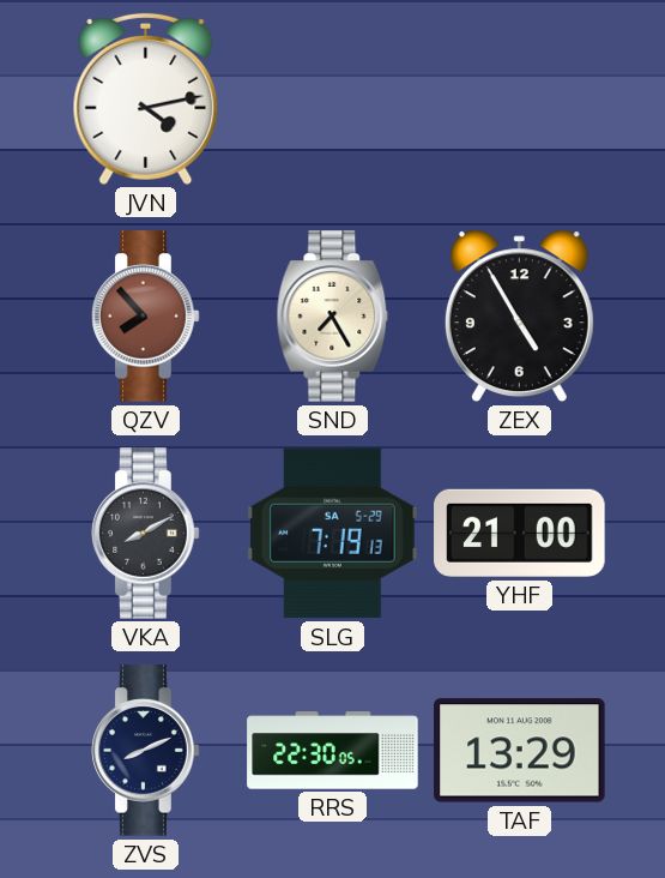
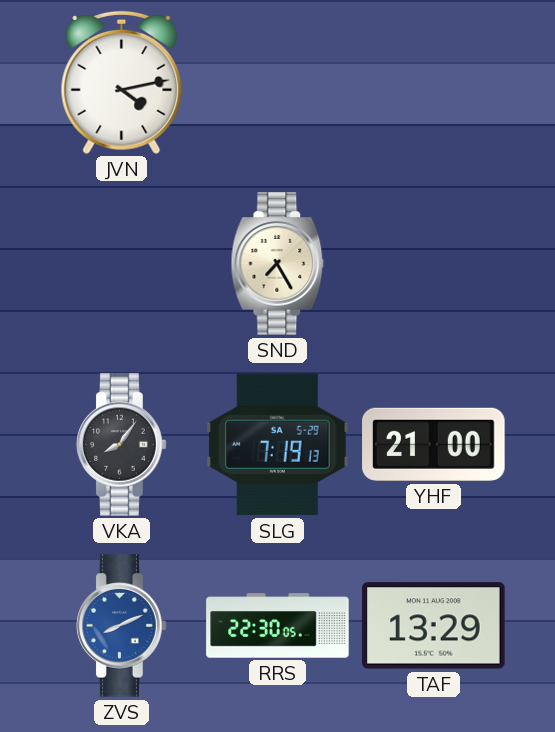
QZV: 7:53 -> none (146, 317)
ZEX: 4:55 -> none (519, 317)
VKA: 8:10 -> 8:06 (122, 445)
ZVS dial: navy -> blue (122, 626)
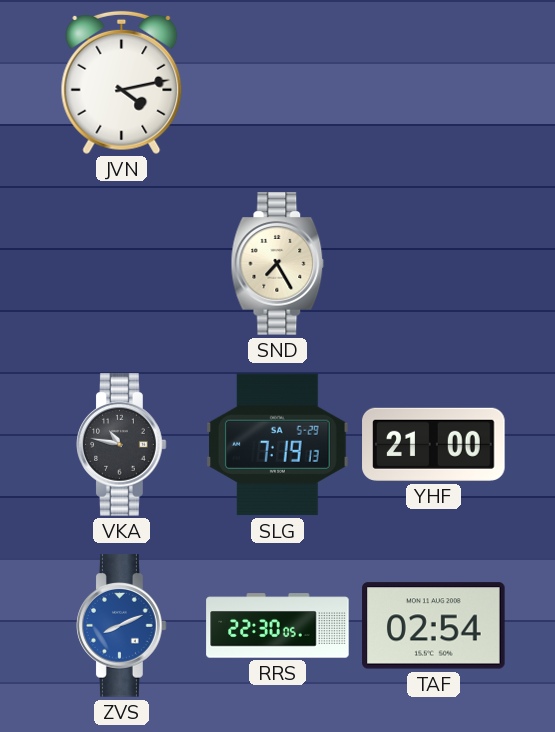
VKA: 8:06 -> 10:47 (122, 445)
TAF: 13:29 -> 02:54 (434, 626)
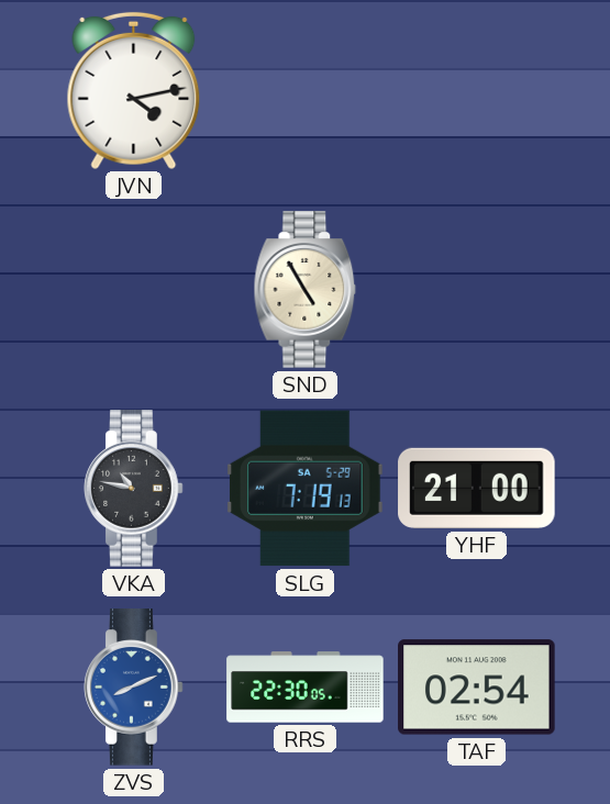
SND: 7:25 -> 4:55 (306, 290)
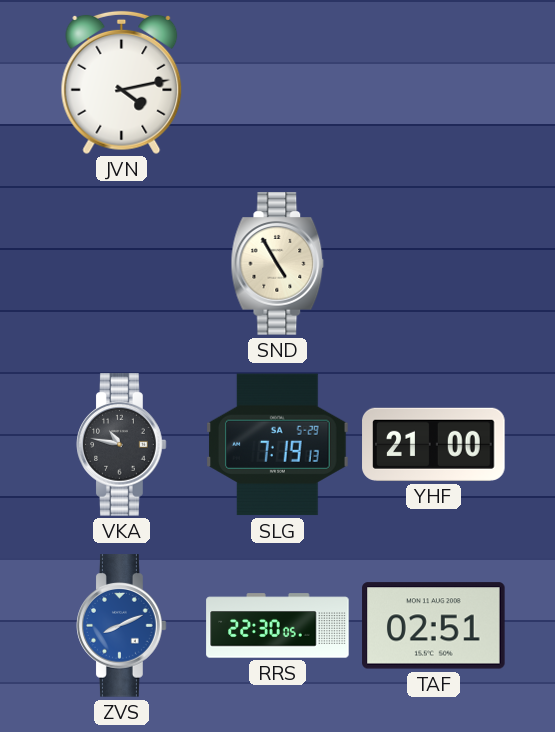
TAF: 02:54 -> 02:51 (434, 626)
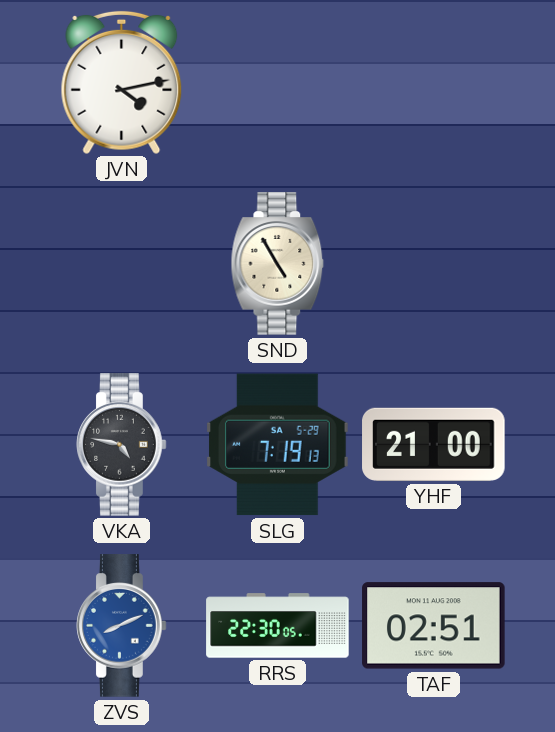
VKA: 10:47 -> 4:47 (122, 445)
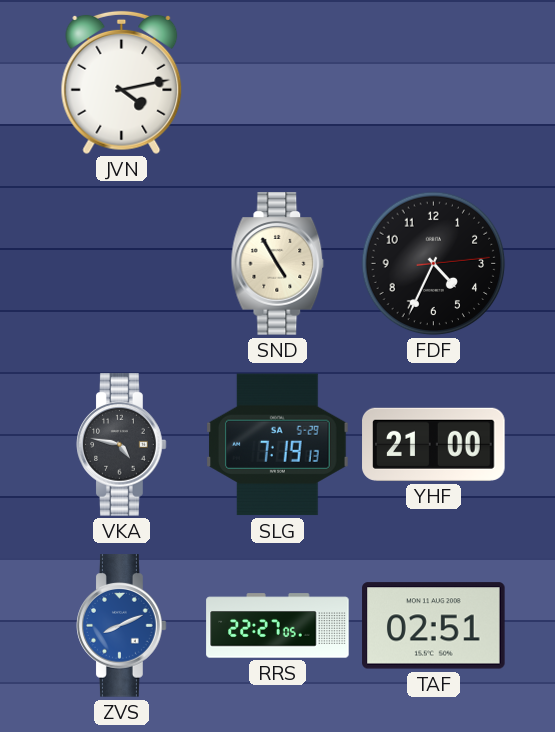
FDF: none -> 4:34 (434, 264)
RRS: 22:30 -> 22:27 (278, 626)
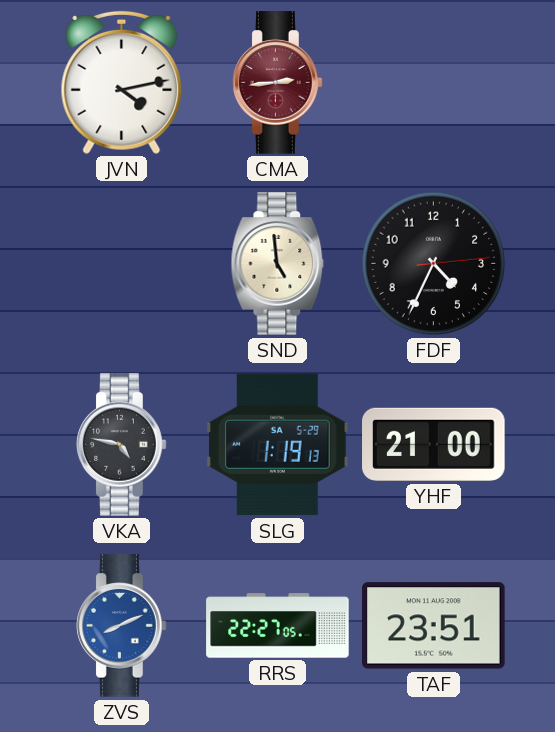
CMA: none -> 2:44 (278, 83)
SND: 4:55 -> 4:59 (278, 264)
SLG: 7:19 -> 1:19 (278, 445)
TAF: 02:51 -> 23:51 (434, 626)
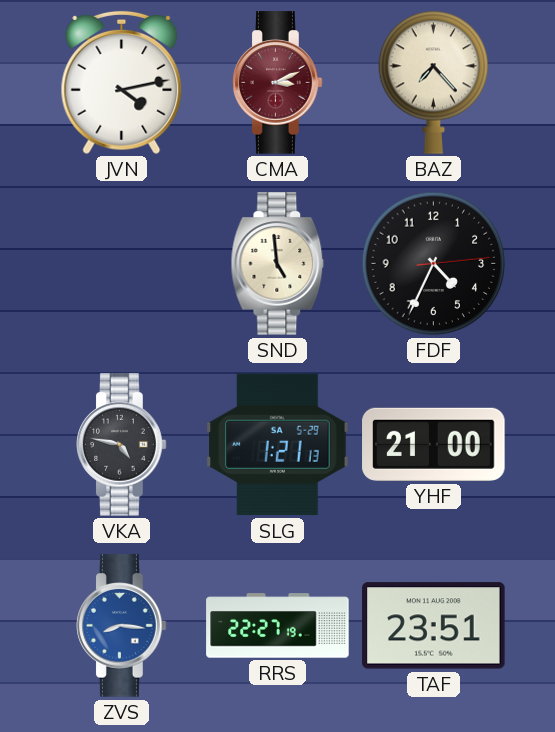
CMA: 2:44 -> 3:11 (278, 83)
BAZ: none -> 7:23 (434, 82)
SLG: 1:19 -> 1:21 (278, 445)
ZVS: 8:11 -> 8:16 (122, 626)
RRS: 22:27:05 -> 22:27:19 (278, 626)
